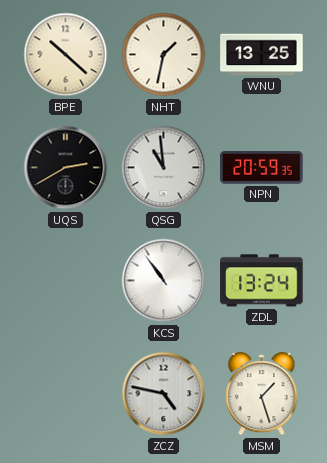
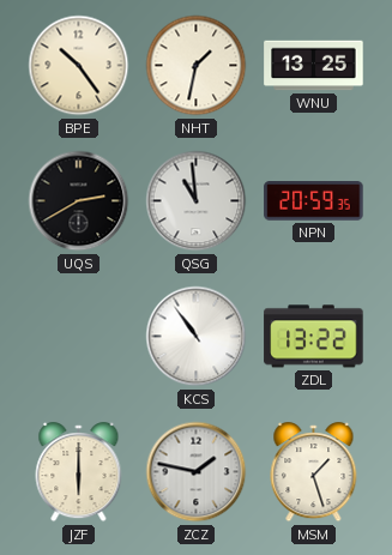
BPE: 10:22 -> 10:24 (79, 66)
ZDL: 13:24 -> 13:22 (314, 337)
JZF: none -> 6:00 (79, 472)
ZCZ: 4:47 -> 1:47 (197, 472)
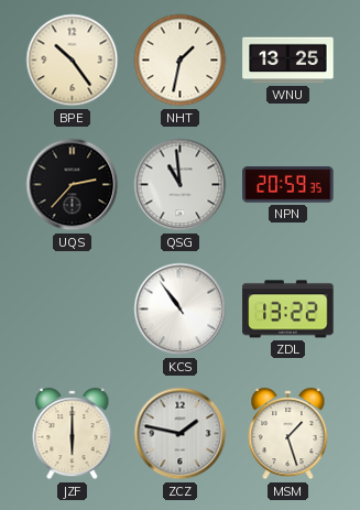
UQS: 2:40 -> 2:37 (73, 185)
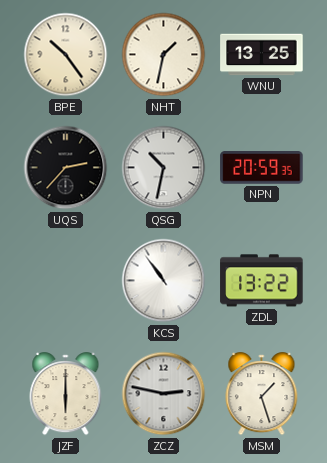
QSG: 10:59 -> 10:32 (164, 168)
ZCZ: 1:47 -> 2:47 (164, 394)
